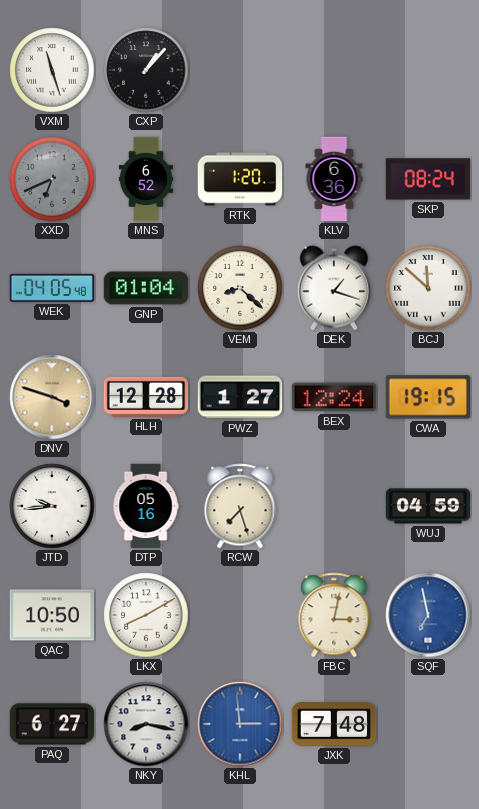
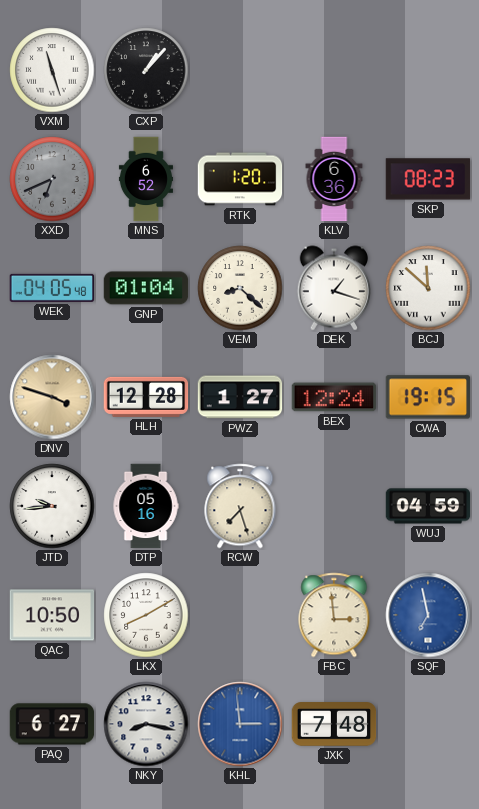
SKP: 08:24 -> 08:23 (428, 179)
FBC: 3:02 -> 2:59 (334, 615)
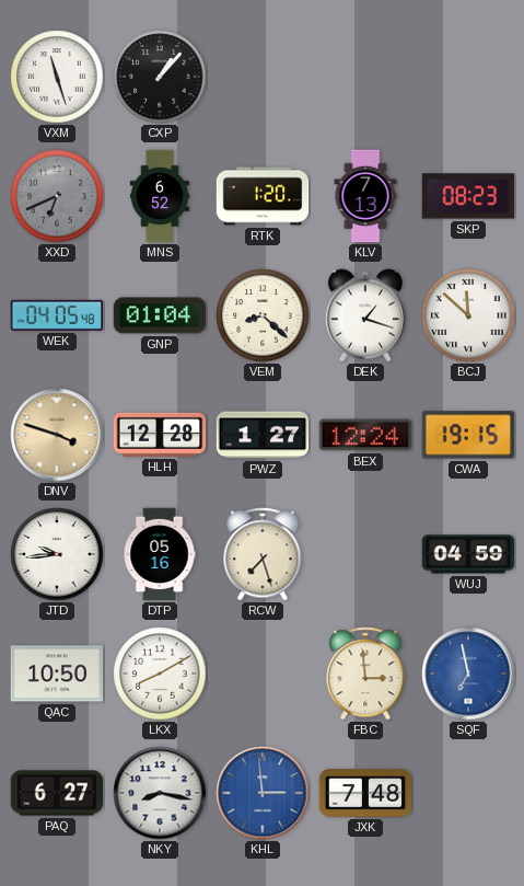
KLV: 6:36 -> 7:13 (365, 196)
